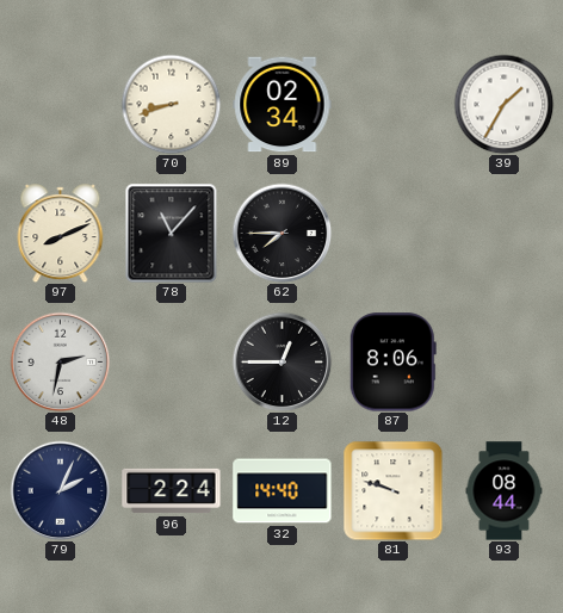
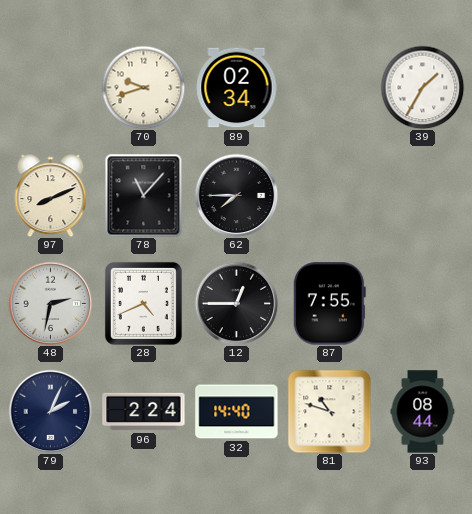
70: 8:42 -> 9:42 (143, 87)
28: none -> 4:41 (143, 303)
87: 8:06 -> 7:55 (329, 304)
81: 9:48 -> 10:48 (329, 411)
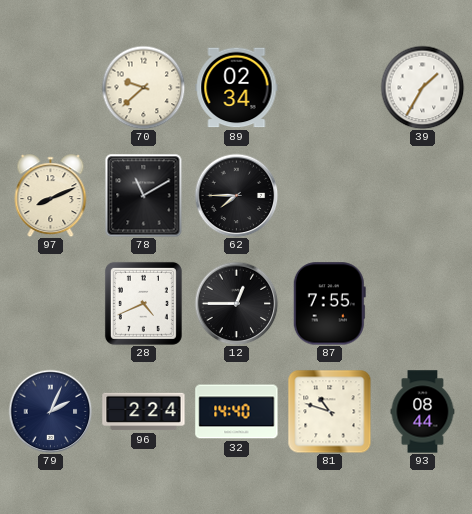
70: 9:42 -> 9:38 (143, 87)
78: 11:07 -> 11:10 (144, 195)
48: 2:32 -> none (50, 303)
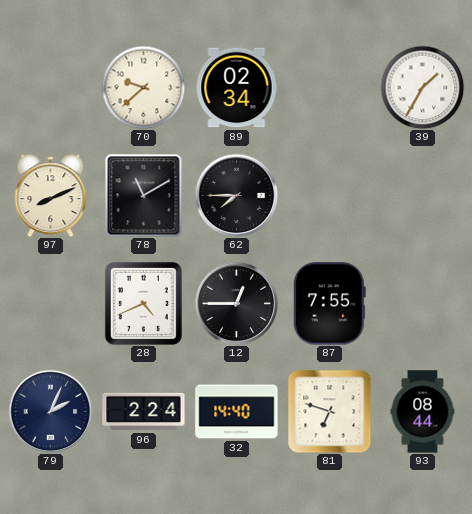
81: 10:48 -> 6:48 (329, 411)
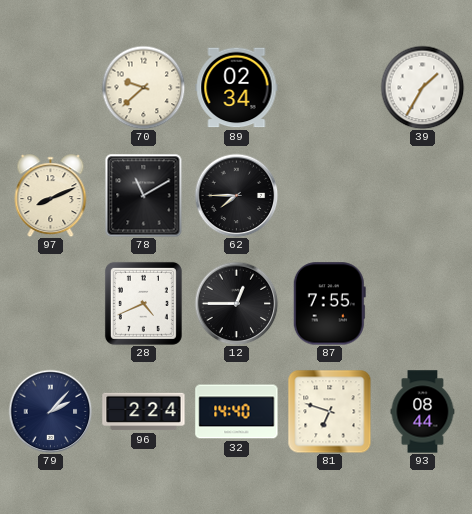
79: 2:04 -> 2:07 (50, 411)
